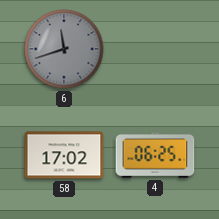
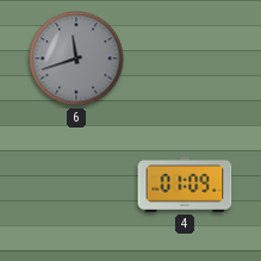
58: 17:02 -> none (64, 155)
4: 06:25 -> 01:09 (185, 186)
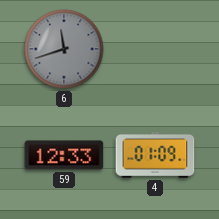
59: none -> 12:33 (64, 155)
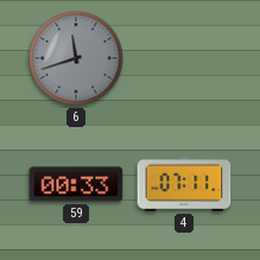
59: 12:33 -> 00:33 (76, 184)
4: 01:09 -> 07:11 (184, 185)
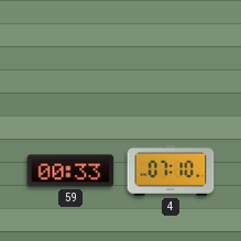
6: 11:42 -> none (76, 58)
4: 07:11 -> 07:10 (171, 172)
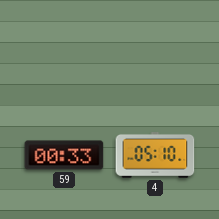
4: 07:10 -> 05:10 (155, 156)
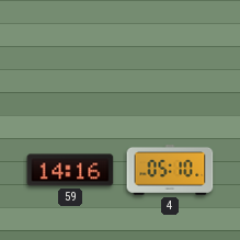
59: 00:33 -> 14:16 (70, 170)
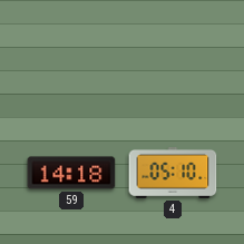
59: 14:16 -> 14:18 (71, 173)
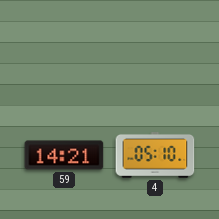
59: 14:18 -> 14:21 (64, 155)
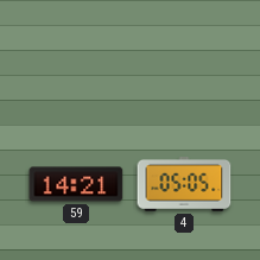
4: 05:10 -> 05:05 (184, 185)
